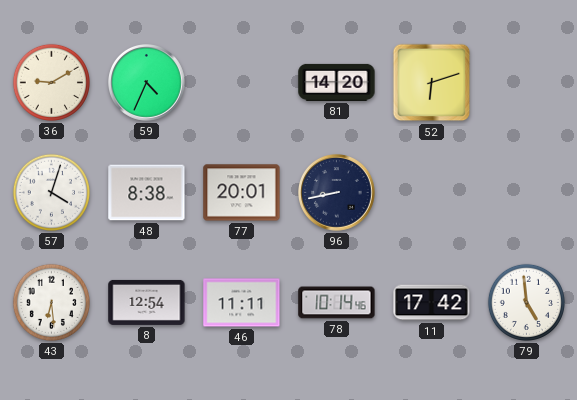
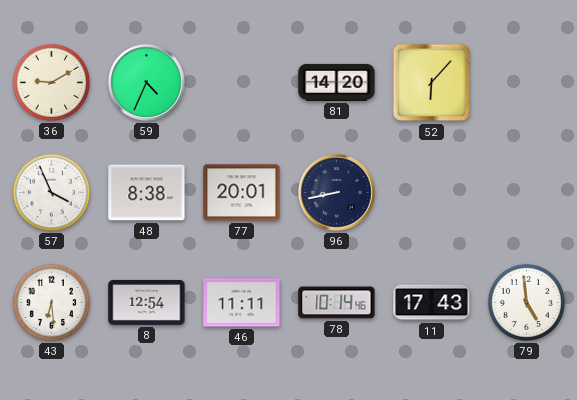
52: 6:12 -> 6:07 (432, 83)
57: 4:03 -> 3:56 (51, 192)
11: 17:42 -> 17:43 (432, 303)
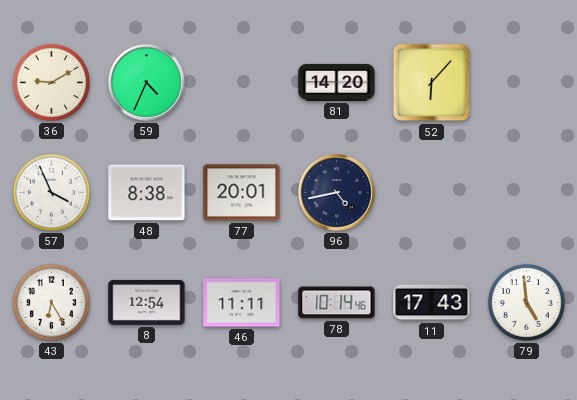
96: 8:43 -> 4:43 (337, 193)
43: 6:29 -> 6:25 (51, 302)
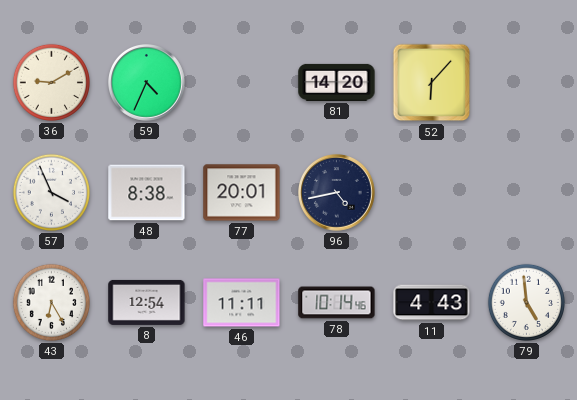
11: 17:43 -> 4:43 (432, 303)
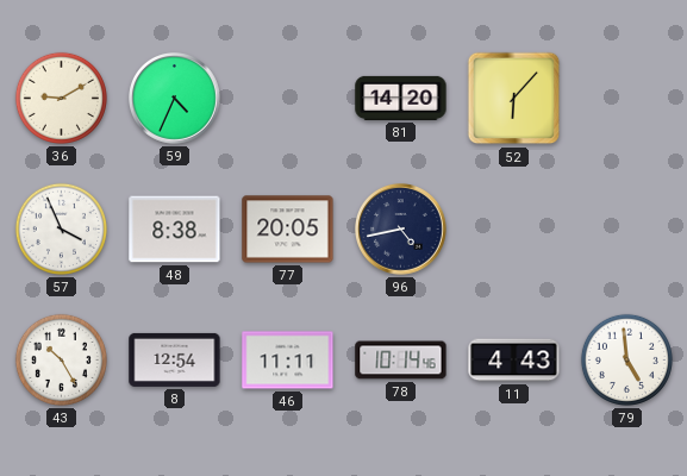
77: 20:01 -> 20:05 (288, 230)
43: 6:25 -> 10:25 (61, 359)
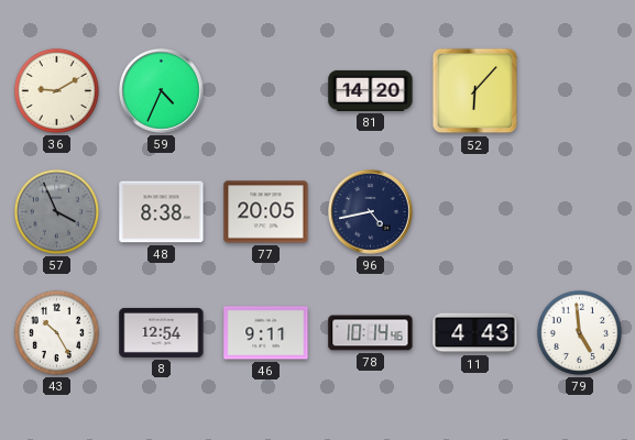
57 dial: white -> grey (56, 211)
46: 11:11 -> 9:11 (266, 333)
